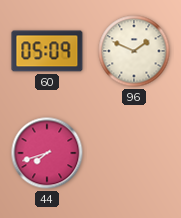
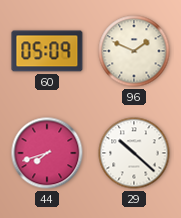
29: none -> 10:22 (134, 153)
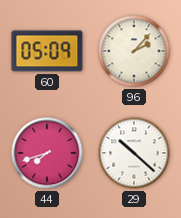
96: 1:49 -> 2:07 (134, 51)
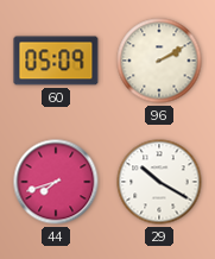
96: 2:07 -> 2:10 (159, 61)
29: 10:22 -> 10:20 (159, 182)
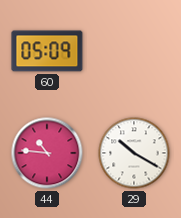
96: 2:10 -> none (159, 61)
44: 7:42 -> 10:46 (47, 153)
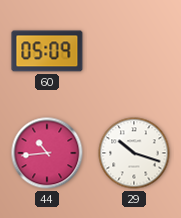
44: 10:46 -> 10:44 (47, 153)
29: 10:20 -> 10:18 (134, 153)
